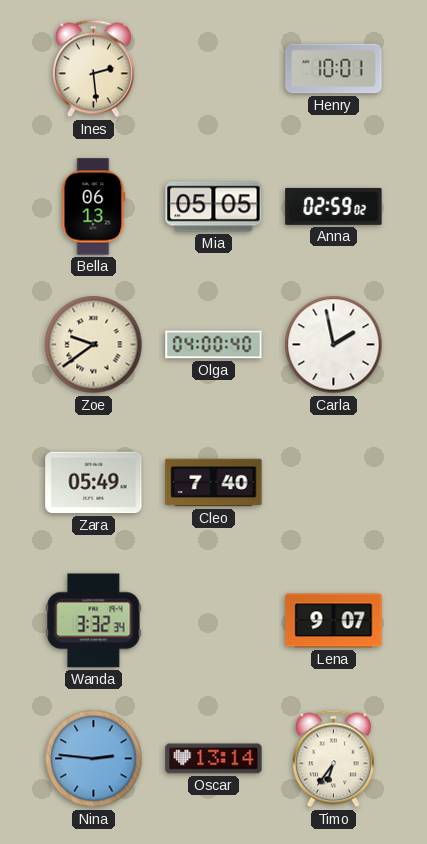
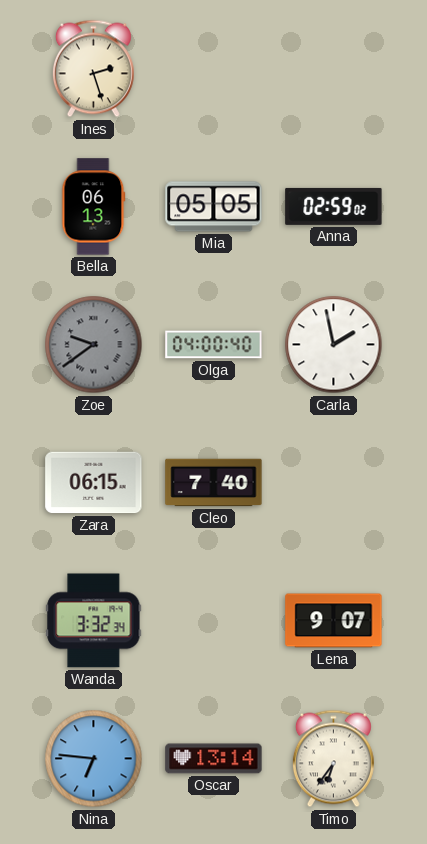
Ines: 2:29 -> 2:27 (93, 69)
Henry: 10:01 -> none (334, 69)
Zoe dial: cream -> grey (94, 345)
Zara: 05:49 -> 06:15 (94, 483)
Nina: 2:46 -> 6:46 (94, 759)
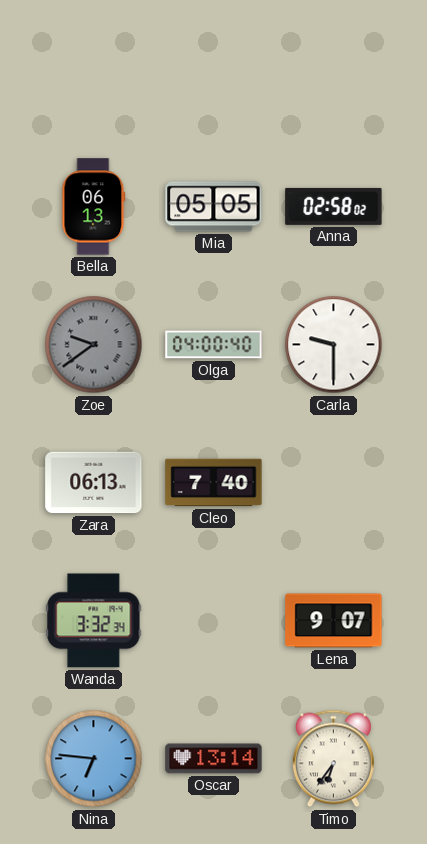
Ines: 2:27 -> none (93, 69)
Anna: 02:59 -> 02:58 (334, 206)
Carla: 1:58 -> 9:30 (334, 345)
Zara: 06:15 -> 06:13 (94, 483)
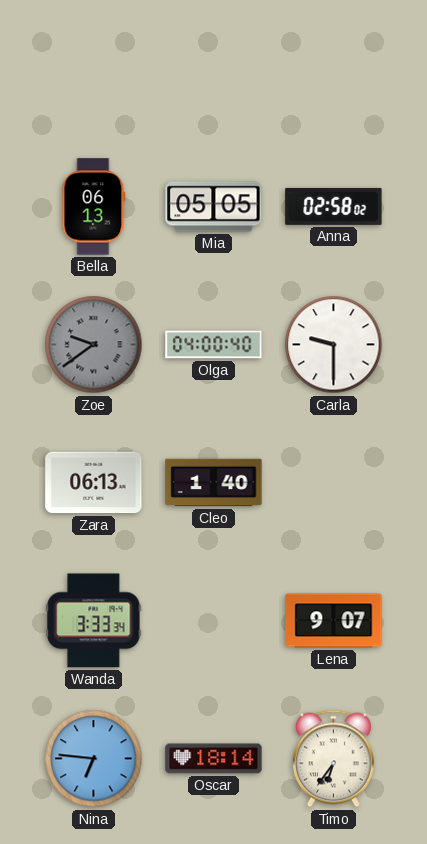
Cleo: 7:40 -> 1:40 (214, 483)
Wanda: 3:32 -> 3:33 (94, 621)
Oscar: 13:14 -> 18:14 (214, 759)
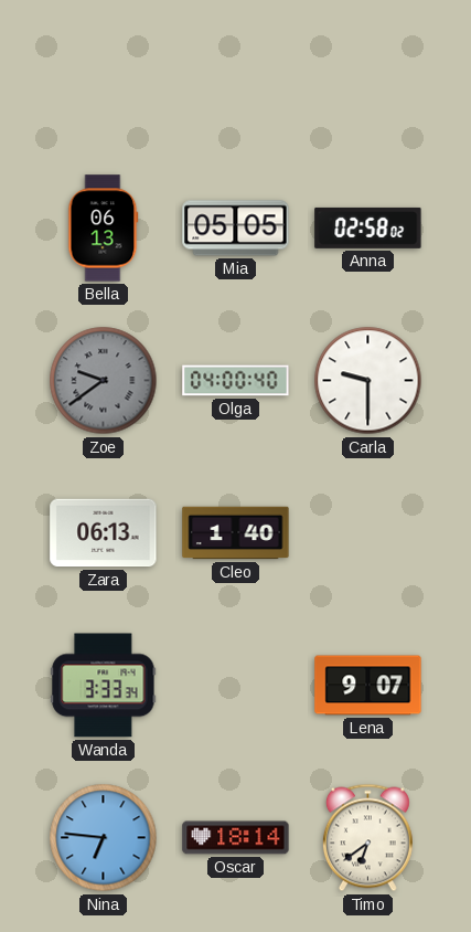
Timo: 6:36 -> 6:39 (367, 838)
